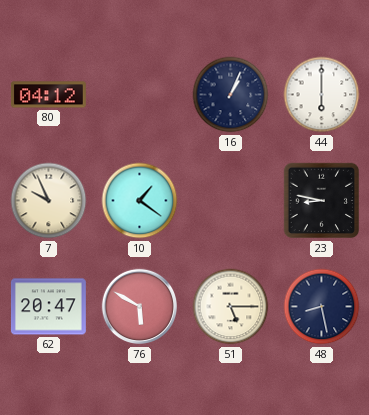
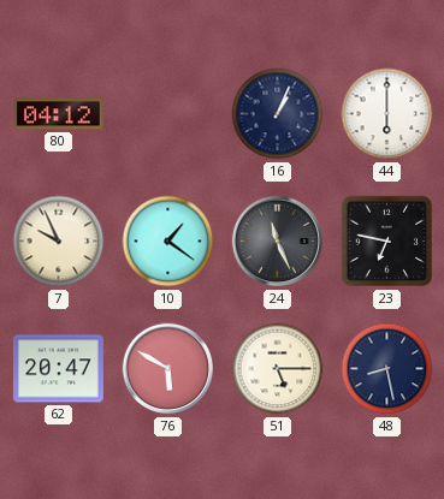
24: none -> 11:26 (278, 242)
23: 8:47 -> 6:47 (387, 242)
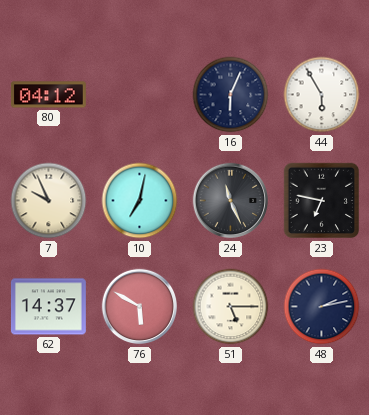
16: 1:04 -> 6:04 (231, 95)
44: 6:00 -> 5:55 (322, 95)
10: 1:21 -> 7:02 (140, 201)
62: 20:47 -> 14:37 (48, 307)
48: 8:28 -> 2:13 (322, 307)
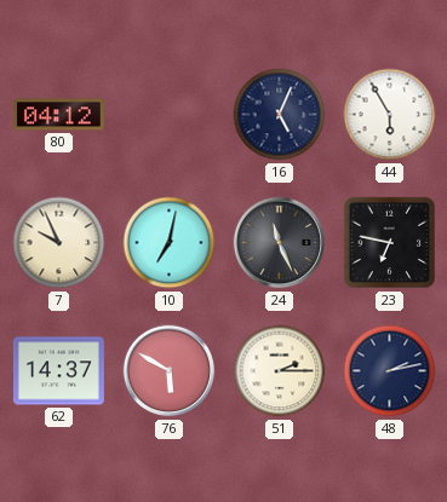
16: 6:04 -> 5:04 (280, 115)
51: 5:15 -> 2:15 (280, 371)
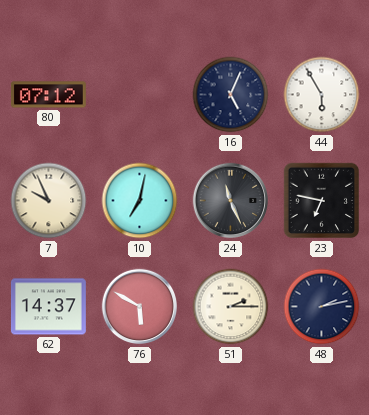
80: 04:12 -> 07:12 (48, 95)
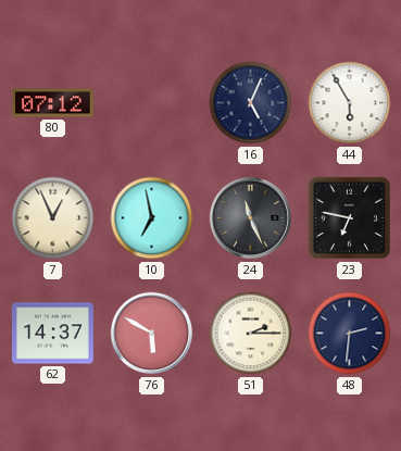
7: 9:56 -> 12:56 (53, 218)
10: 7:02 -> 6:58 (152, 218)
48: 2:13 -> 2:31 (350, 334)
